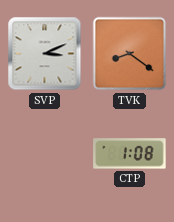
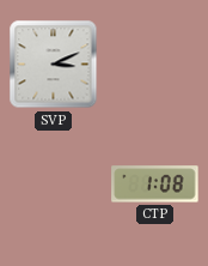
TVK: 8:21 -> none (130, 54)
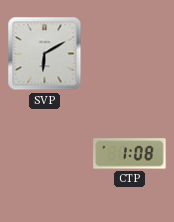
SVP: 3:11 -> 6:10 (45, 54)
